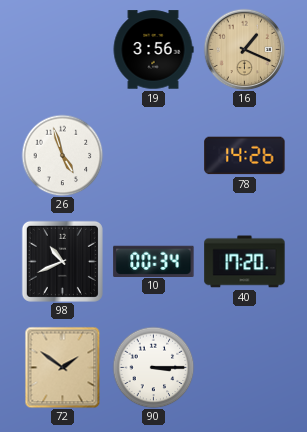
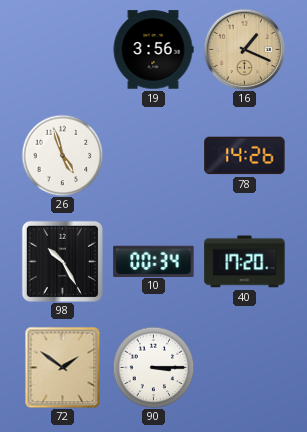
98: 10:41 -> 10:25 (62, 261)
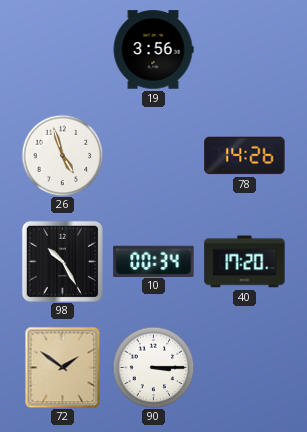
16: 1:19 -> none (244, 49)
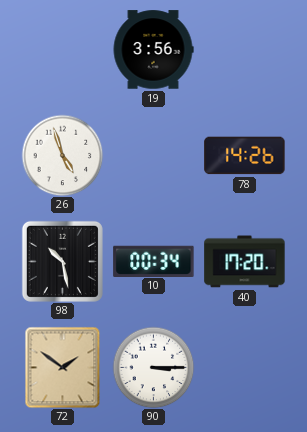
98: 10:25 -> 10:28 (62, 261)
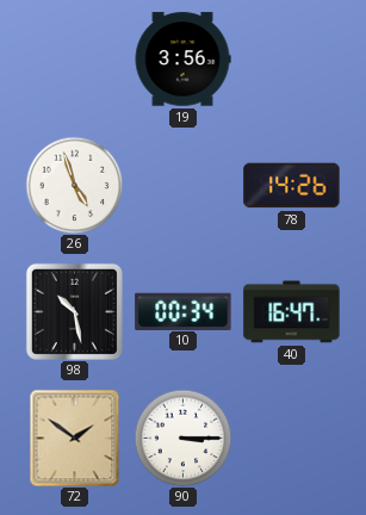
40: 17:20 -> 16:47 (292, 312)
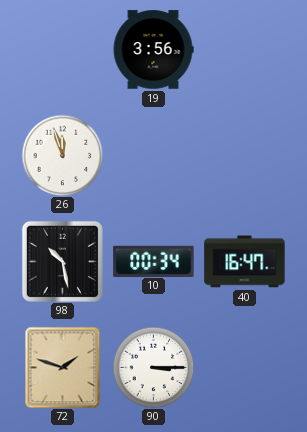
26: 4:57 -> 11:57 (62, 155)
78: 14:26 -> none (292, 186)
72: 1:51 -> 1:48 (63, 367)
